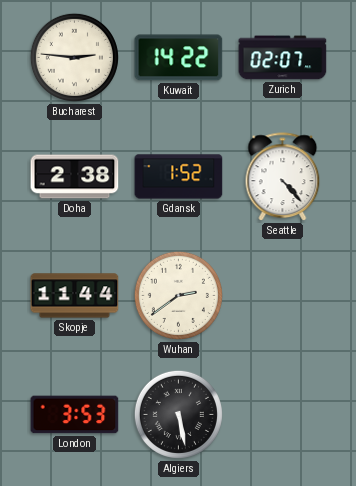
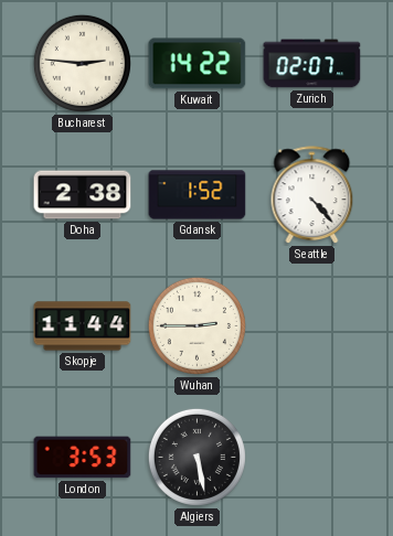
Wuhan: 2:39 -> 2:45 (197, 325)
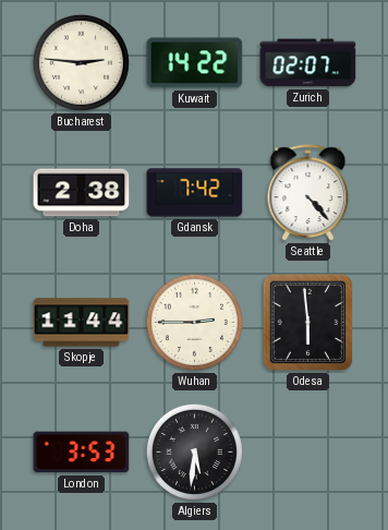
Gdansk: 1:52 -> 7:42 (195, 193)
Odesa: none -> 5:59 (308, 323)
Algiers: 5:28 -> 5:31 (194, 451)
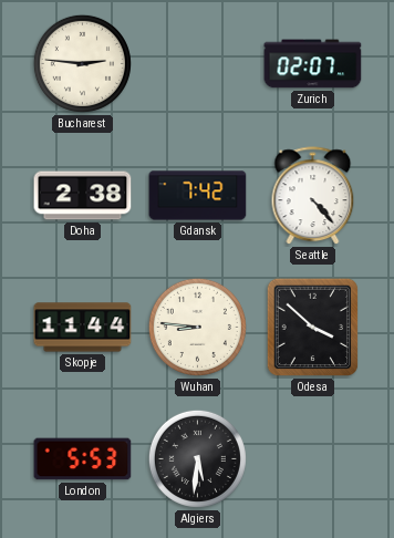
Kuwait: 14:22 -> none (195, 63)
Wuhan: 2:45 -> 8:46 (197, 327)
Odesa: 5:59 -> 3:52 (313, 328)
London: 3:53 -> 5:53 (83, 459)
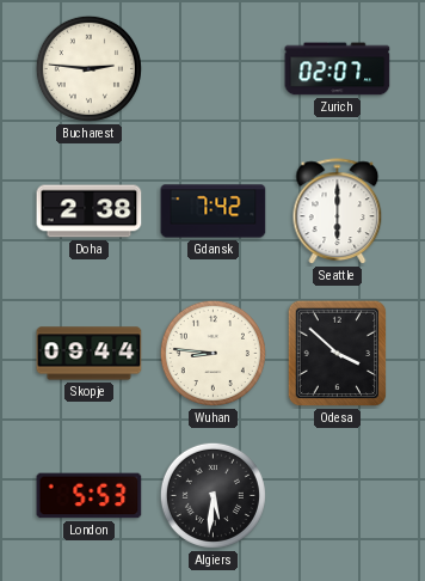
Seattle: 4:23 -> 6:00 (338, 212)
Skopje: 11:44 -> 09:44 (90, 354)
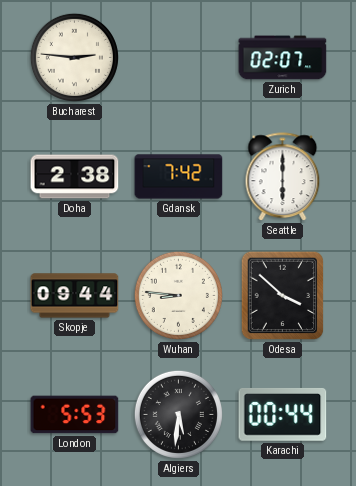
Karachi: none -> 00:44 (283, 414)
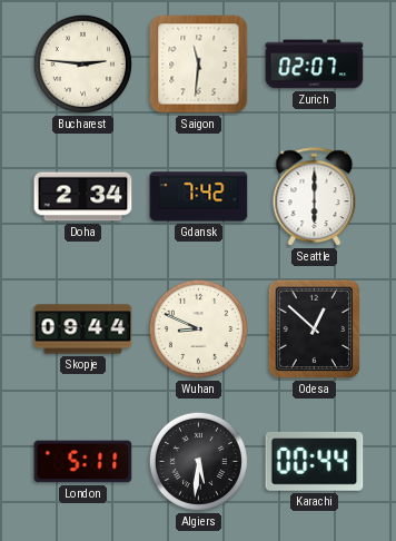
Saigon: none -> 11:31 (199, 65)
Doha: 2:38 -> 2:34 (83, 197)
Wuhan: 8:46 -> 8:49 (198, 328)
Odesa: 3:52 -> 12:52 (315, 329)
London: 5:53 -> 5:11 (83, 462)
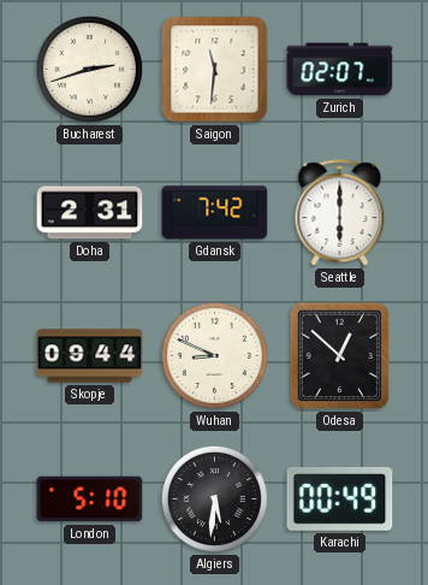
Bucharest: 2:46 -> 2:42 (89, 69)
Doha: 2:34 -> 2:31 (90, 213)
London: 5:11 -> 5:10 (90, 500)
Karachi: 00:44 -> 00:49 (340, 498)
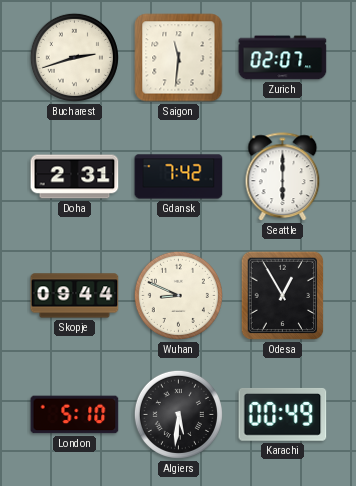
Odesa: 12:52 -> 12:55 (283, 296)
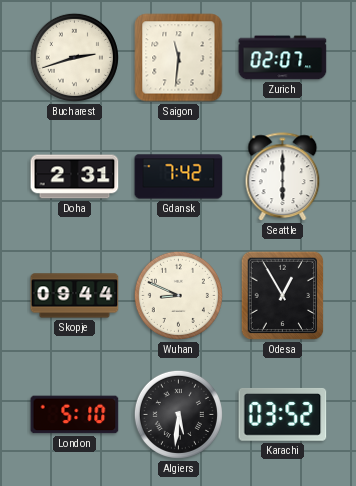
Karachi: 00:49 -> 03:52 (283, 414)
